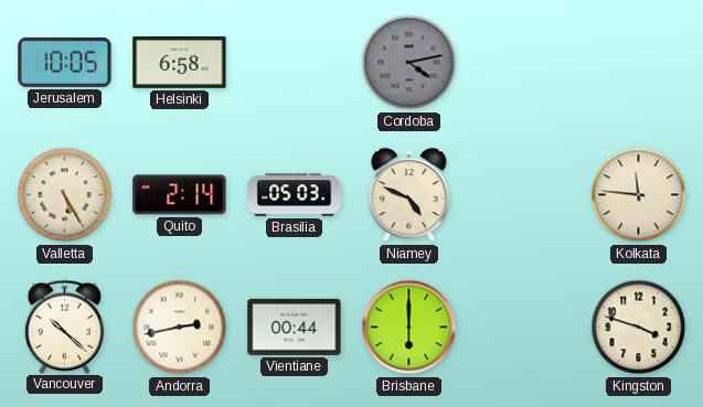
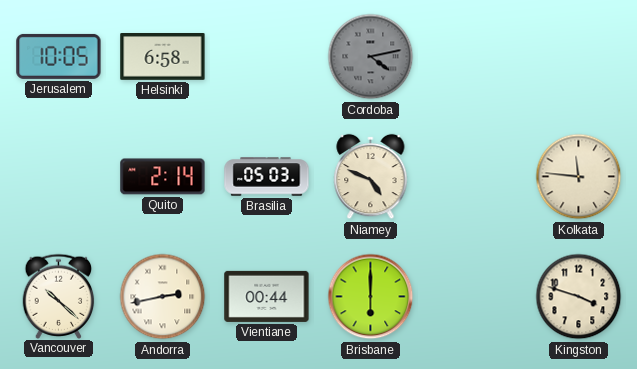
Valletta: 5:25 -> none (65, 195)
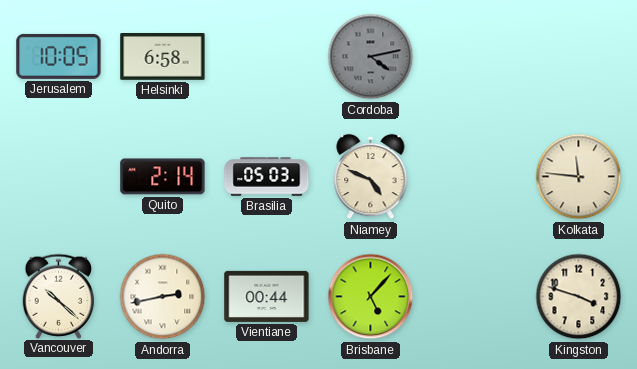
Brisbane: 6:00 -> 5:07 (371, 297)
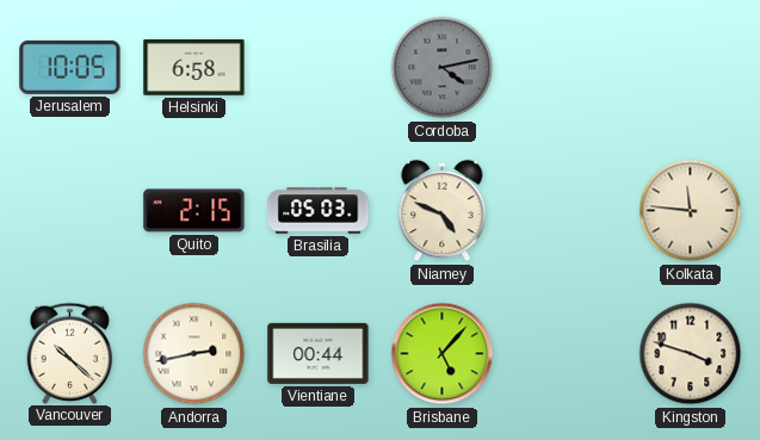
Quito: 2:14 -> 2:15 (194, 211)
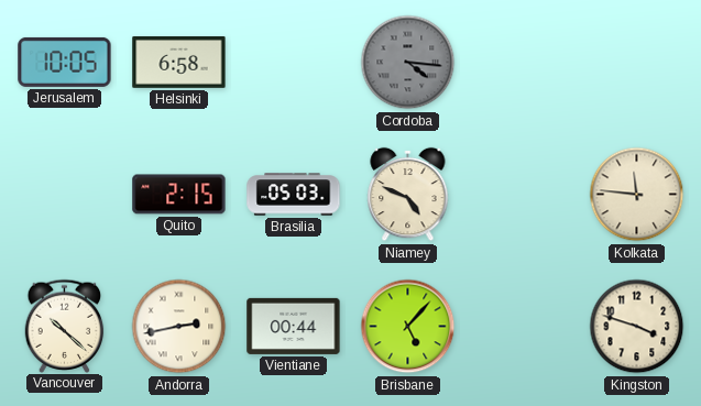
Cordoba: 4:13 -> 4:16 (408, 63)
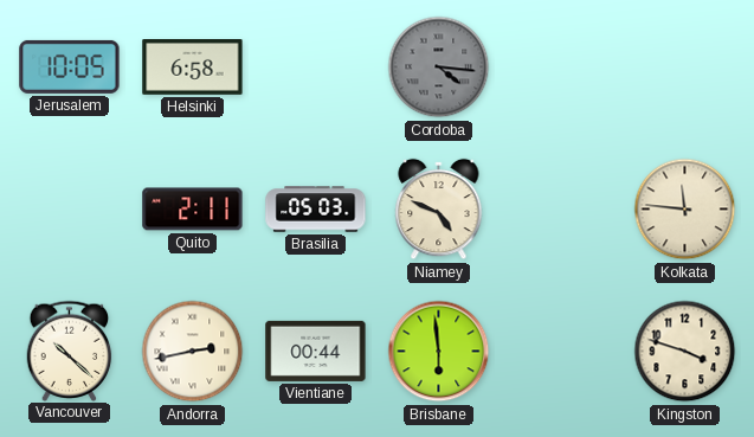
Quito: 2:15 -> 2:11 (193, 210)
Brisbane: 5:07 -> 5:59 (439, 352)
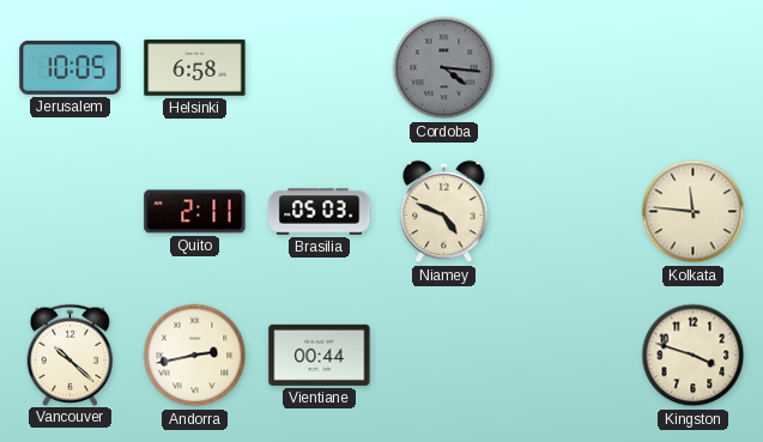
Brisbane: 5:59 -> none (439, 352)
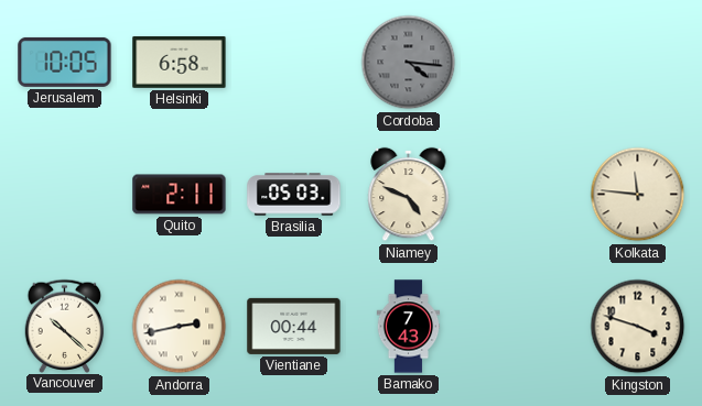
Bamako: none -> 7:43 (409, 327)
